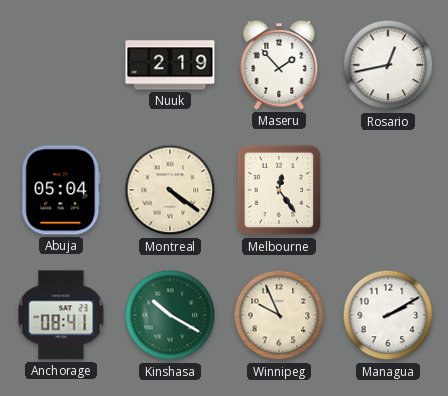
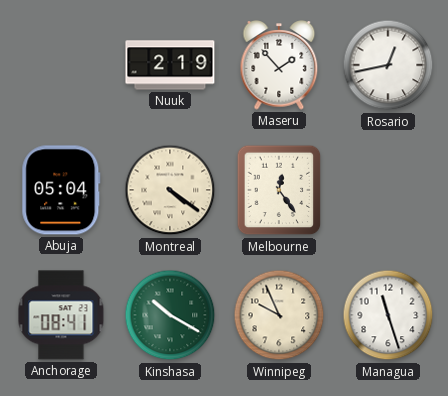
Managua: 2:10 -> 11:27 (388, 315)
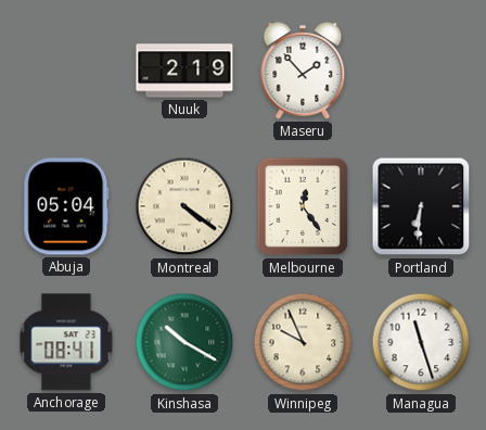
Rosario: 12:43 -> none (388, 65)
Portland: none -> 6:31 (421, 206)
